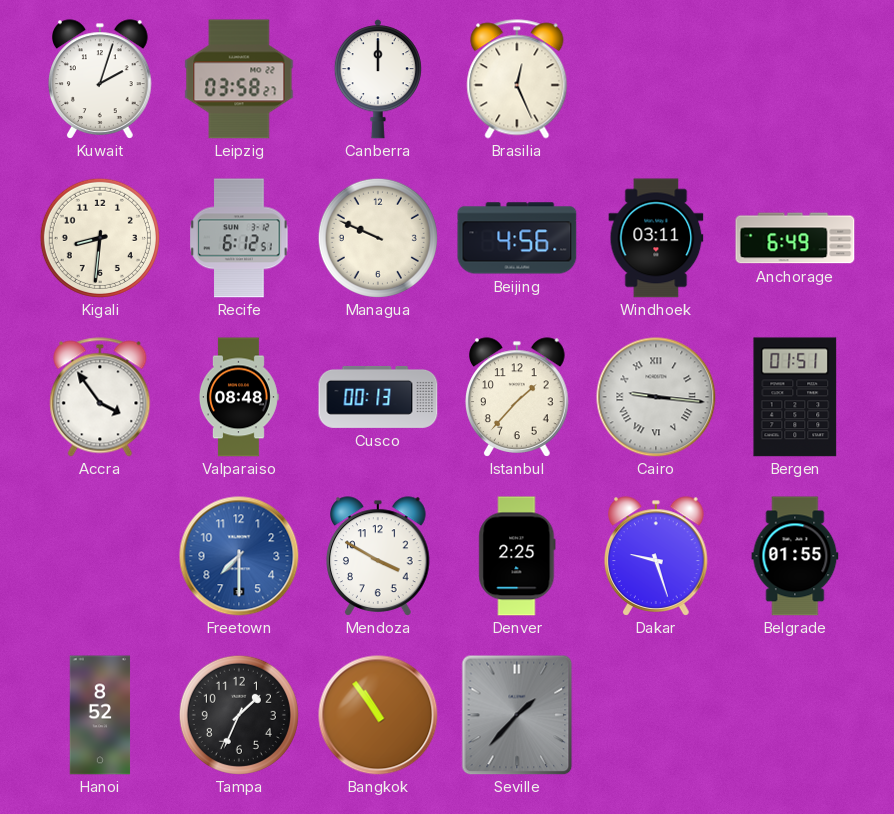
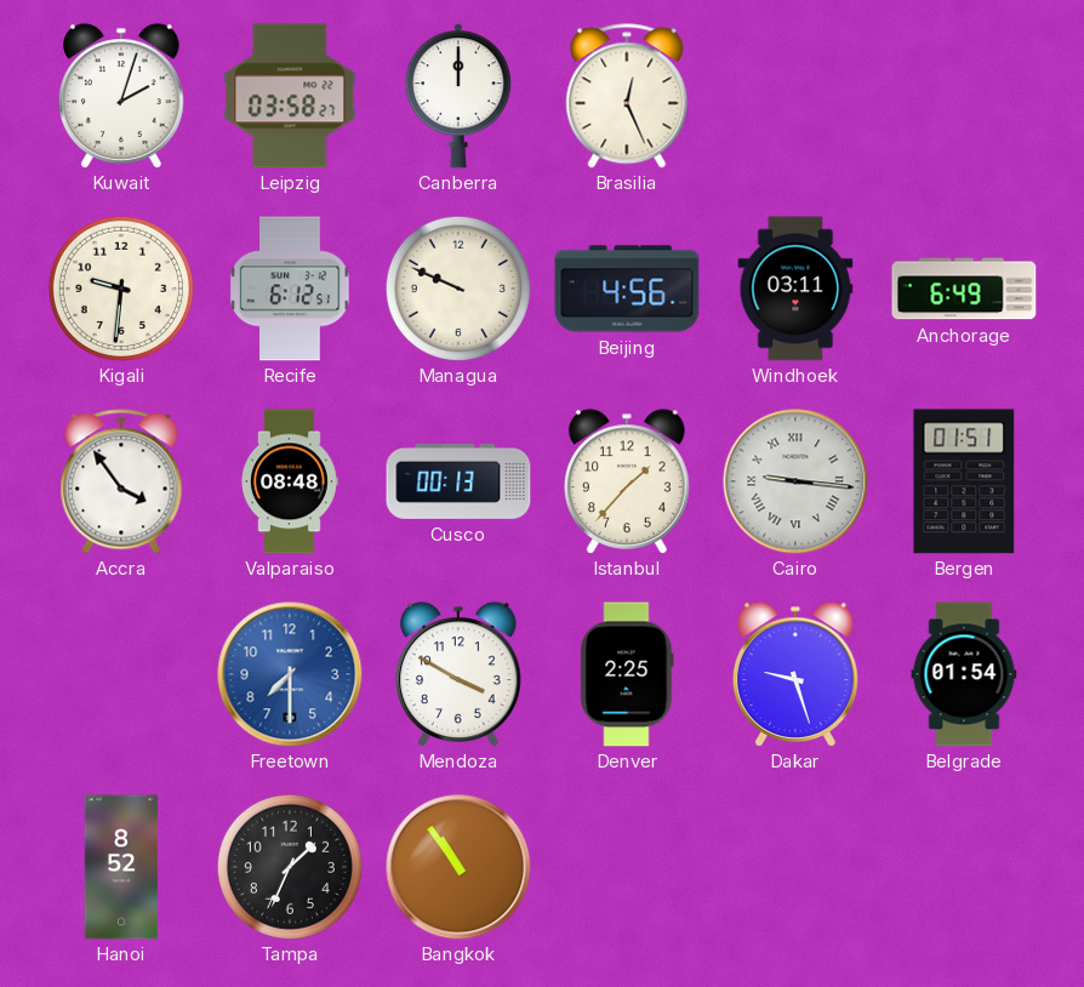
Kigali: 8:31 -> 9:31 (121, 289)
Belgrade: 01:55 -> 01:54 (964, 674)
Seville: 1:37 -> none (517, 715)
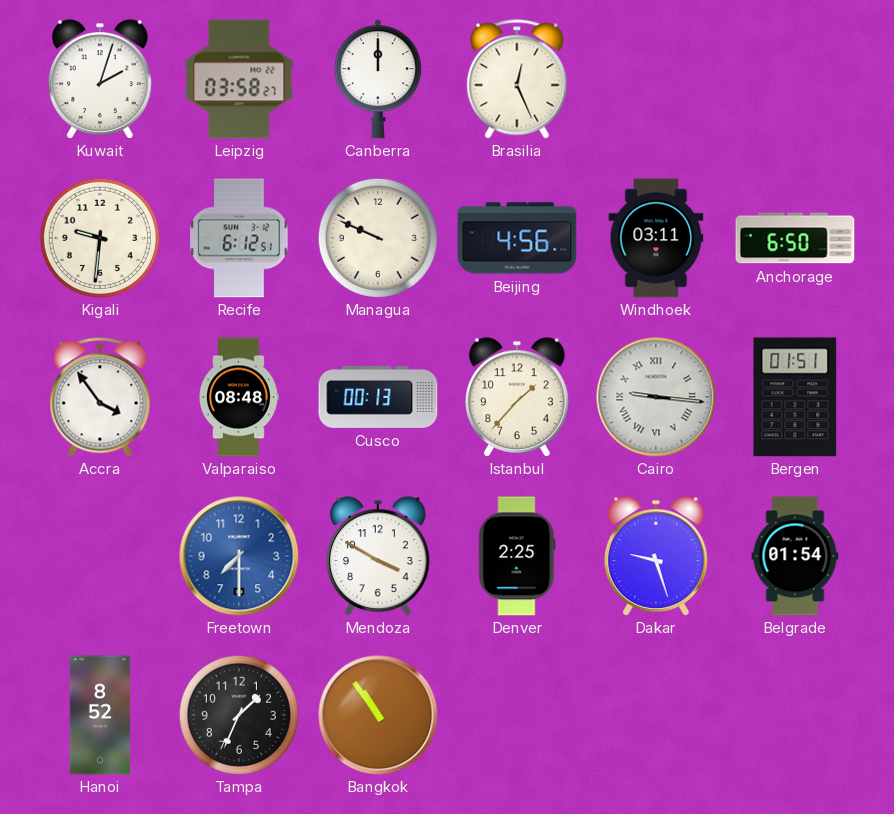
Anchorage: 6:49 -> 6:50 (795, 238)
